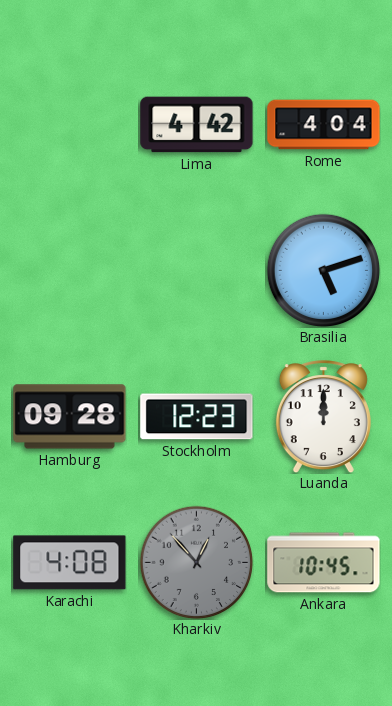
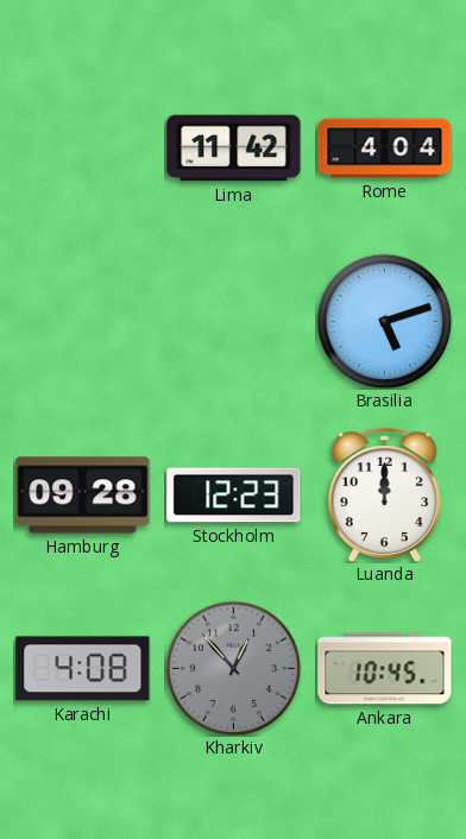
Lima: 4:42 -> 11:42 (234, 149)
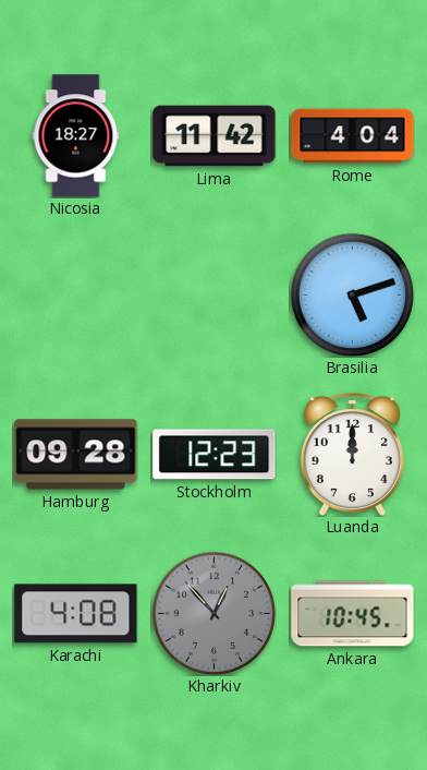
Nicosia: none -> 18:27 (76, 136)
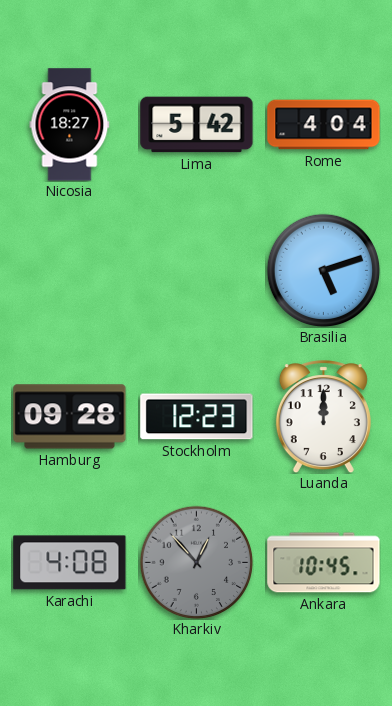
Lima: 11:42 -> 5:42 (197, 125)
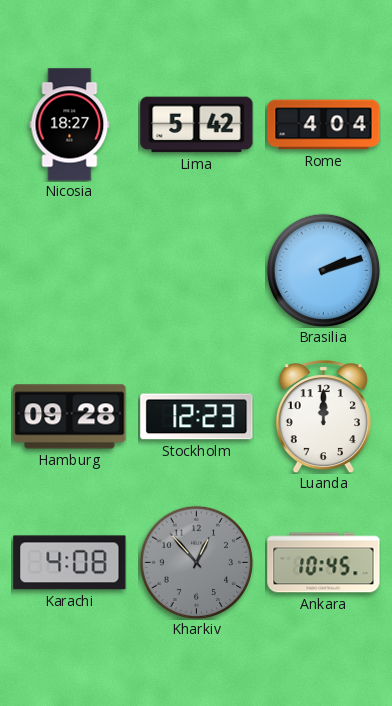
Brasilia: 5:12 -> 2:12 (323, 270)
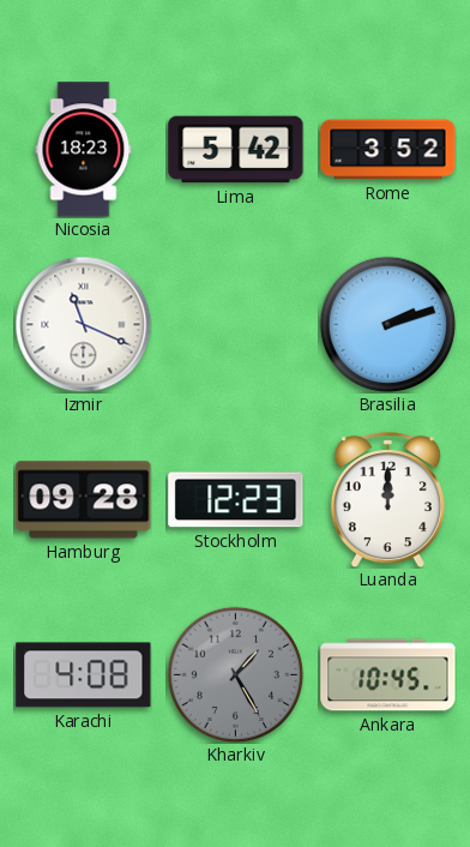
Nicosia: 18:27 -> 18:23 (84, 150)
Rome: 4:04 -> 3:52 (388, 150)
Izmir: none -> 11:19 (83, 324)
Kharkiv: 12:53 -> 1:25 (235, 674)
